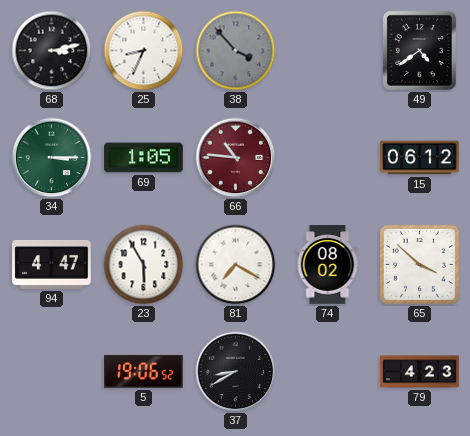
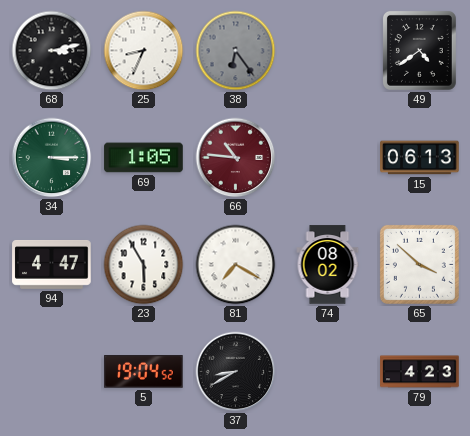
38: 3:53 -> 6:24 (236, 51)
15: 06:12 -> 06:13 (420, 158)
5: 19:06 -> 19:04 (144, 372)
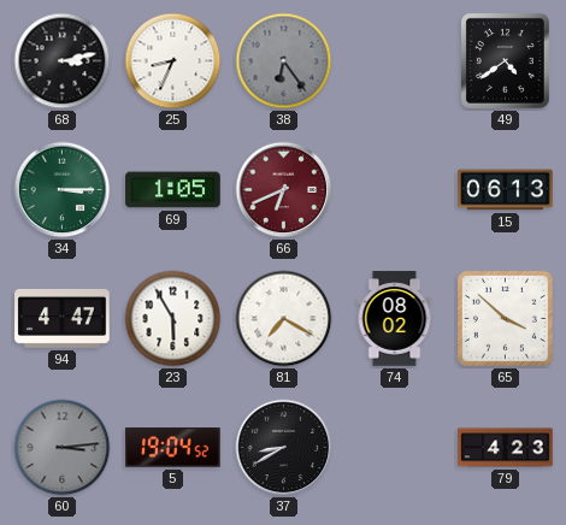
66: 10:46 -> 6:41 (284, 190)
60: none -> 3:14 (63, 448)
